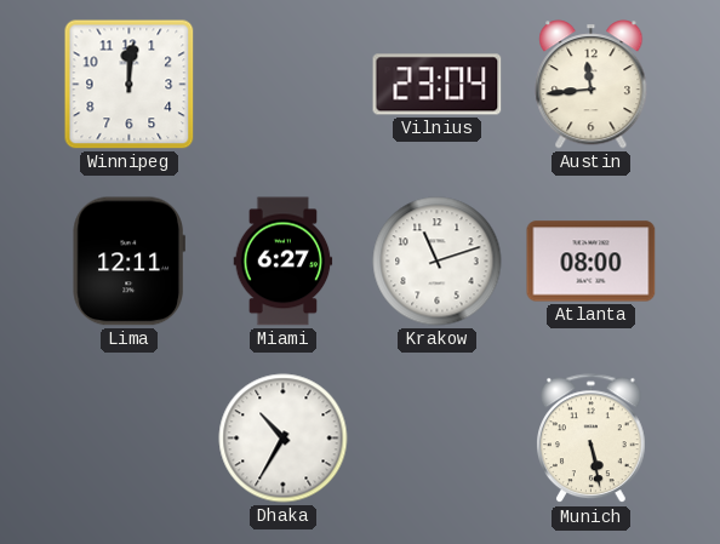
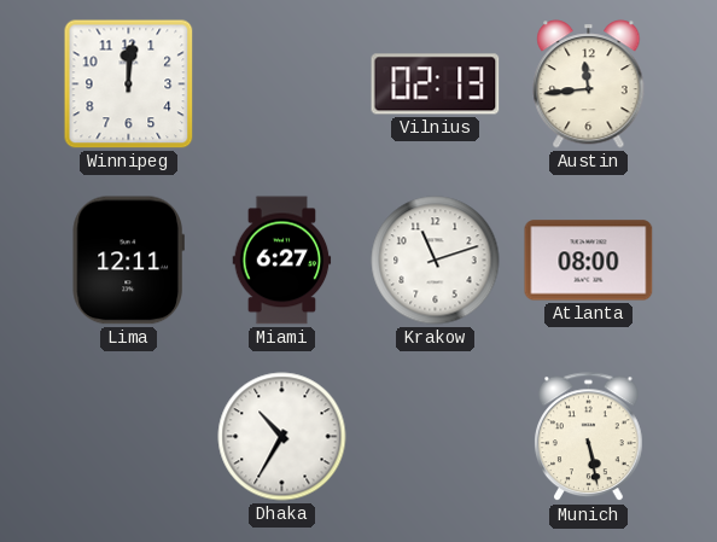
Vilnius: 23:04 -> 02:13 (436, 84)
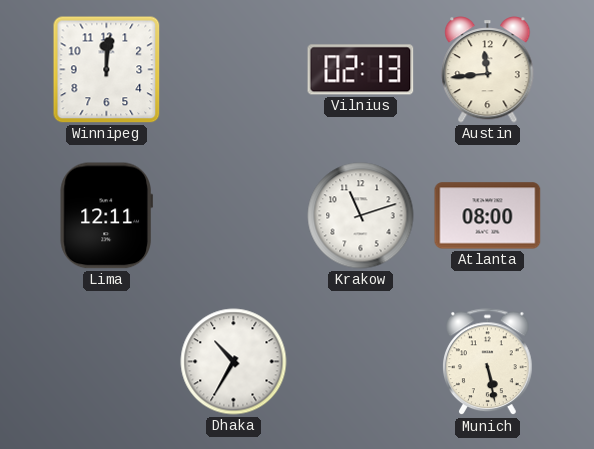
Miami: 6:27 -> none (282, 261)
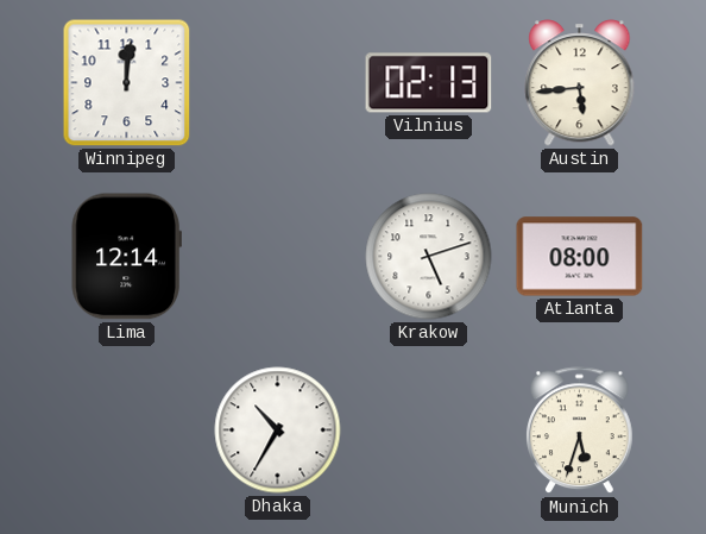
Austin: 11:44 -> 5:44 (580, 83)
Lima: 12:11 -> 12:14 (126, 257)
Krakow: 11:12 -> 5:12 (429, 257)
Munich: 5:28 -> 5:33 (580, 431)
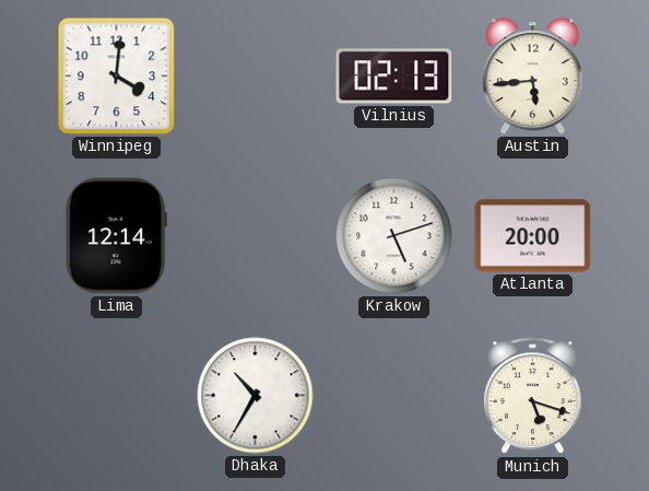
Winnipeg: 12:01 -> 4:01 (117, 77)
Atlanta: 08:00 -> 20:00 (533, 236)
Munich: 5:33 -> 5:18 (533, 396)
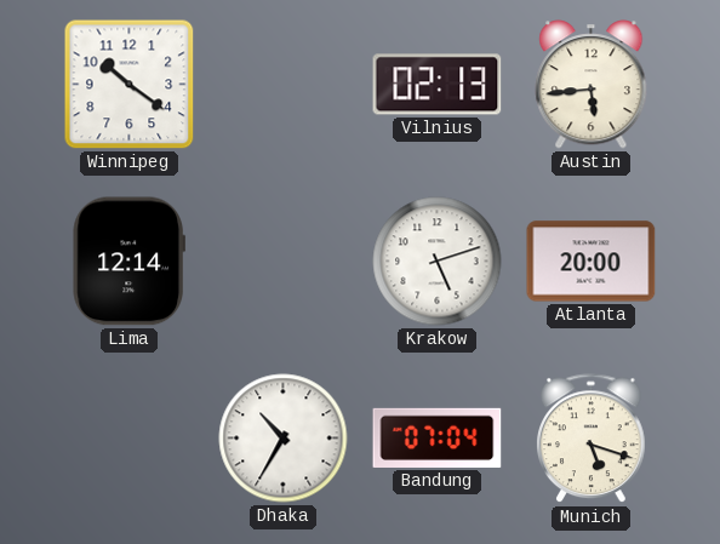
Winnipeg: 4:01 -> 10:21 (130, 85)
Bandung: none -> 07:04 (438, 437)
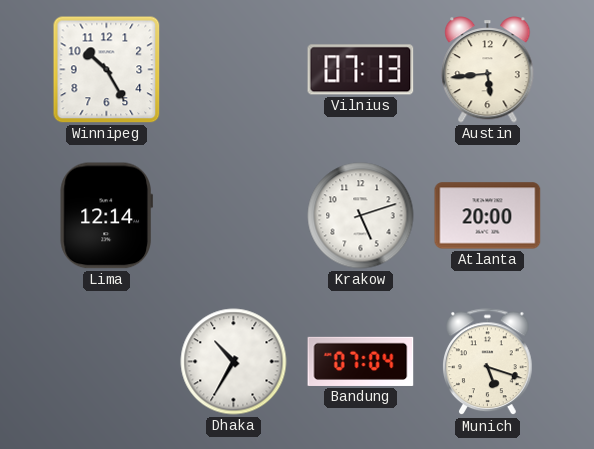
Winnipeg: 10:21 -> 10:25 (107, 70)
Vilnius: 02:13 -> 07:13 (361, 70)
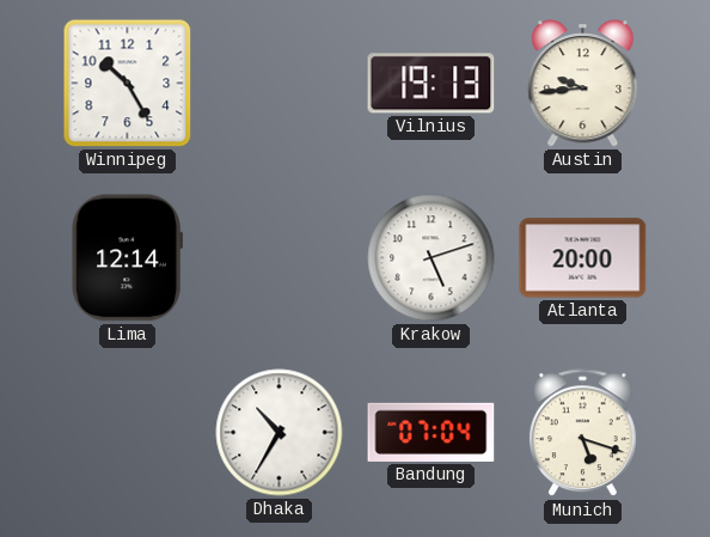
Vilnius: 07:13 -> 19:13 (431, 84)
Austin: 5:44 -> 9:44 (583, 84)
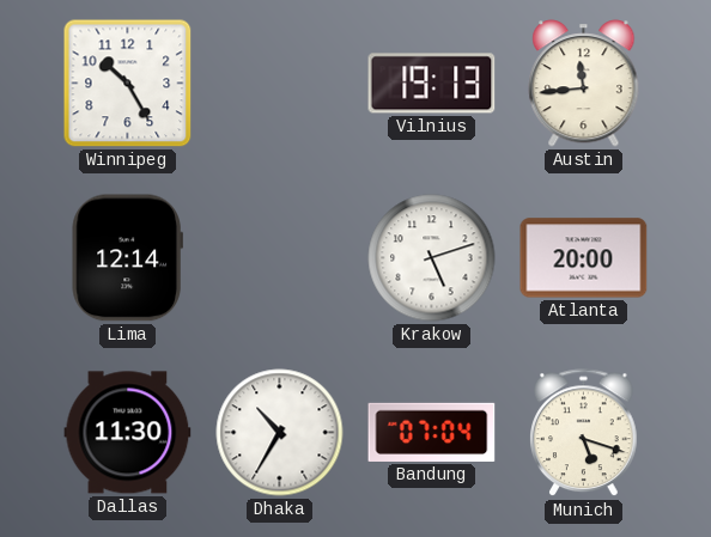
Austin: 9:44 -> 11:44 (584, 84)
Dallas: none -> 11:30 (128, 433)
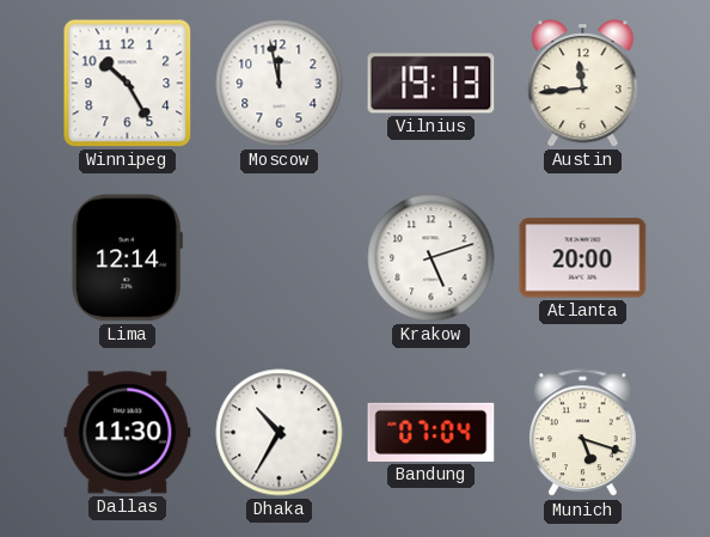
Moscow: none -> 11:58 (280, 84)
